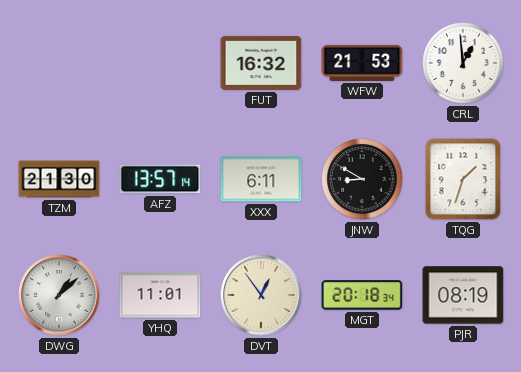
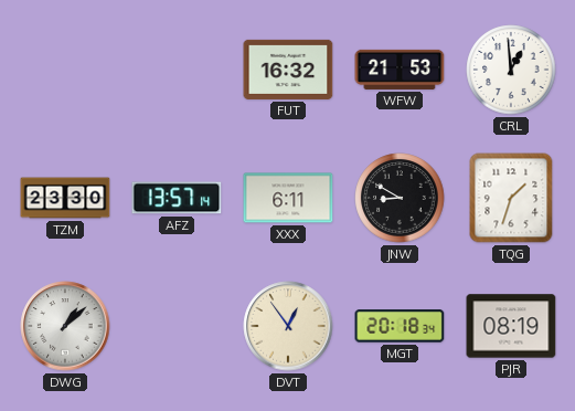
TZM: 21:30 -> 23:30 (65, 198)
YHQ: 11:01 -> none (160, 295)
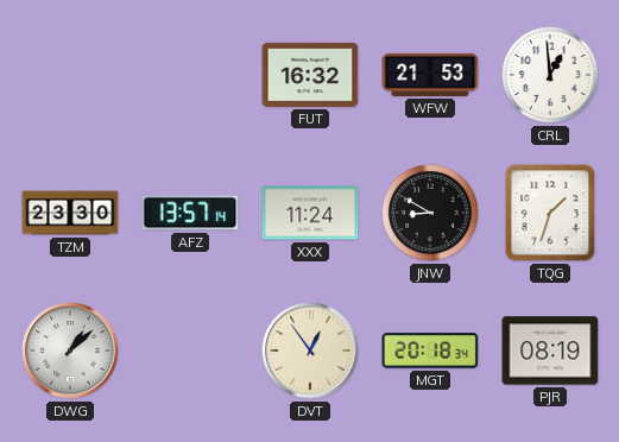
XXX: 6:11 -> 11:24 (310, 213)
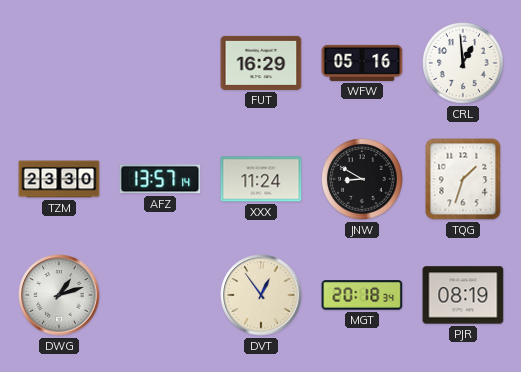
FUT: 16:32 -> 16:29 (261, 63)
WFW: 21:53 -> 05:16 (362, 63)
DWG: 1:08 -> 1:12 (59, 295)
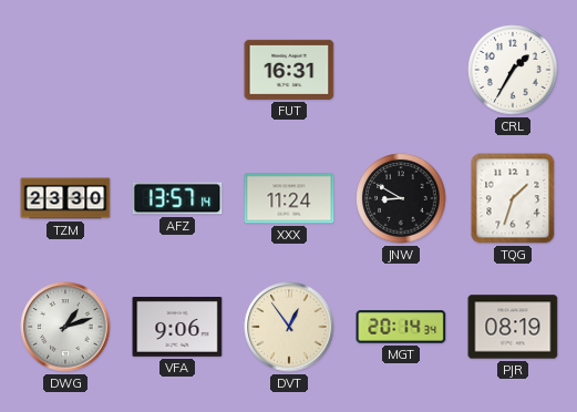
FUT: 16:29 -> 16:31 (289, 70)
WFW: 05:16 -> none (362, 63)
CRL: 12:59 -> 1:35 (513, 70)
VFA: none -> 9:06 (177, 328)
MGT: 20:18 -> 20:14 (401, 327)
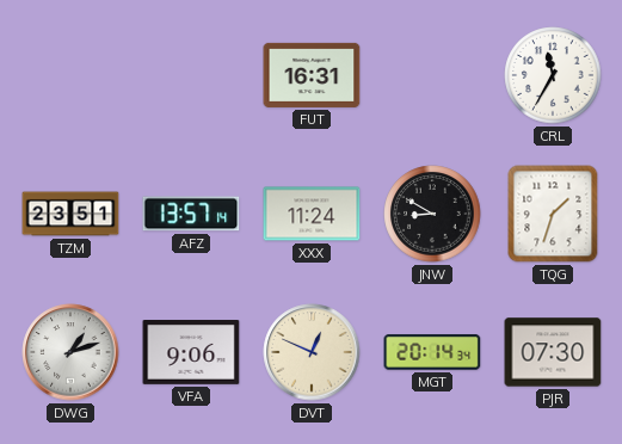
CRL: 1:35 -> 11:35 (553, 75)
TZM: 23:30 -> 23:51 (70, 214)
DVT: 12:54 -> 12:49 (312, 352)
PJR: 08:19 -> 07:30 (553, 352)
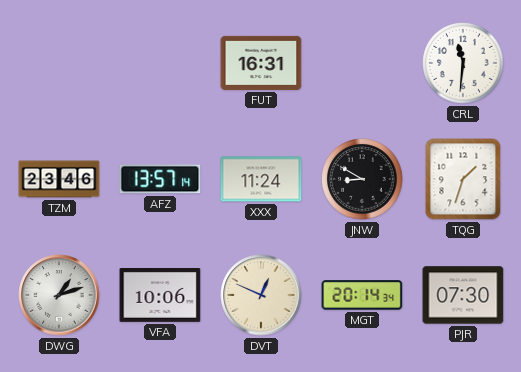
CRL: 11:35 -> 11:31 (463, 63)
TZM: 23:51 -> 23:46 (59, 179)
VFA: 9:06 -> 10:06 (160, 296)
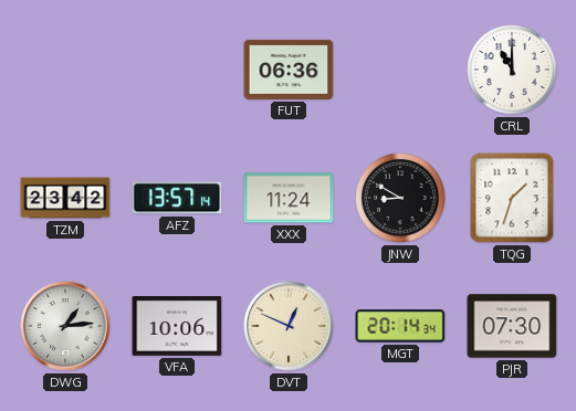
FUT: 16:31 -> 06:36 (289, 70)
CRL: 11:31 -> 11:00 (512, 70)
TZM: 23:46 -> 23:42 (65, 198)
DWG: 1:12 -> 1:14 (65, 326)
